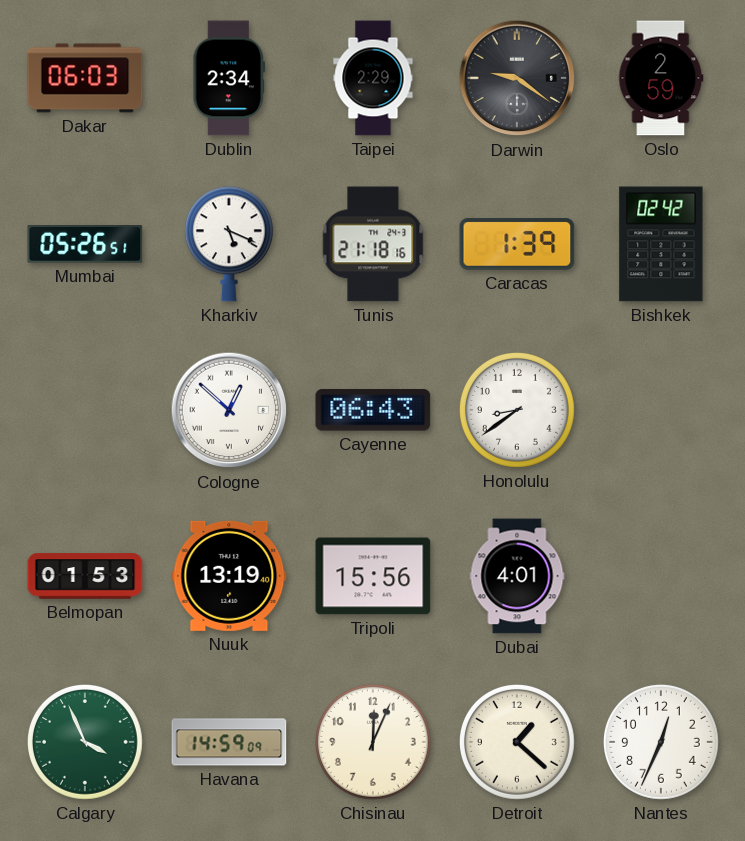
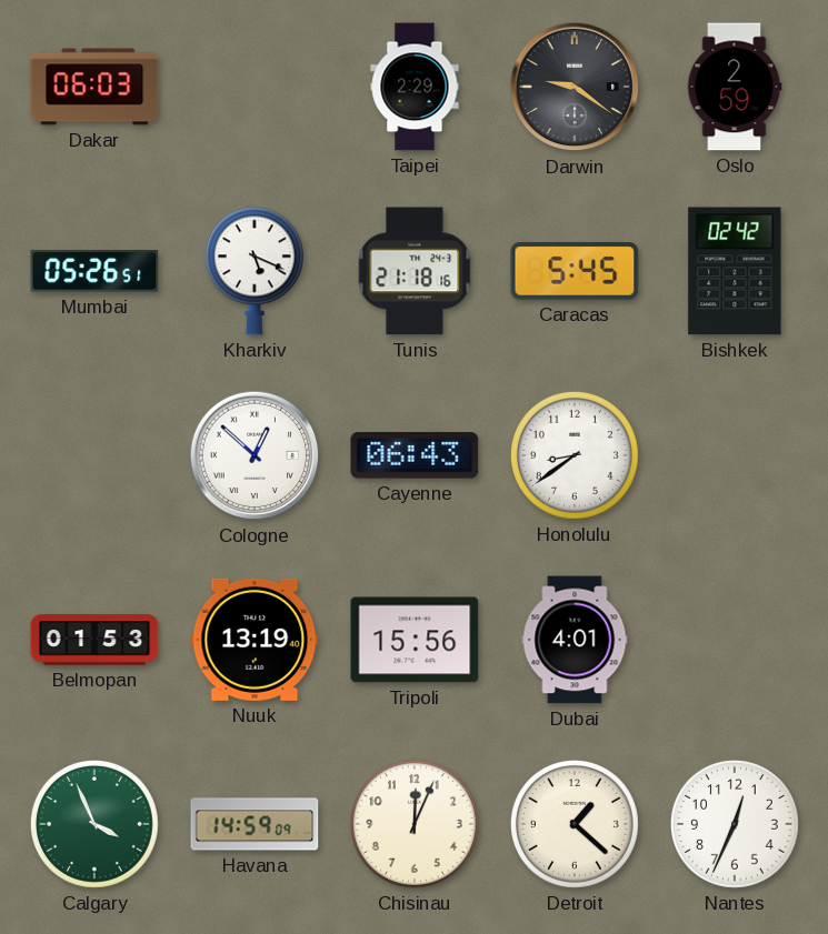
Dublin: 2:34 -> none (229, 78)
Caracas: 1:39 -> 5:45 (575, 271)
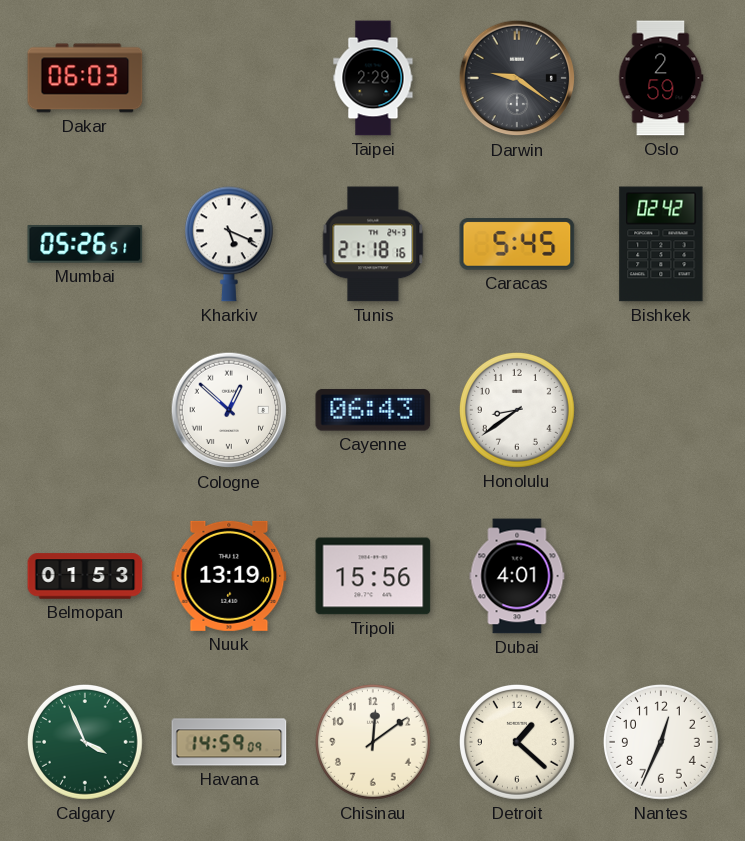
Chisinau: 12:04 -> 12:09 (373, 742)
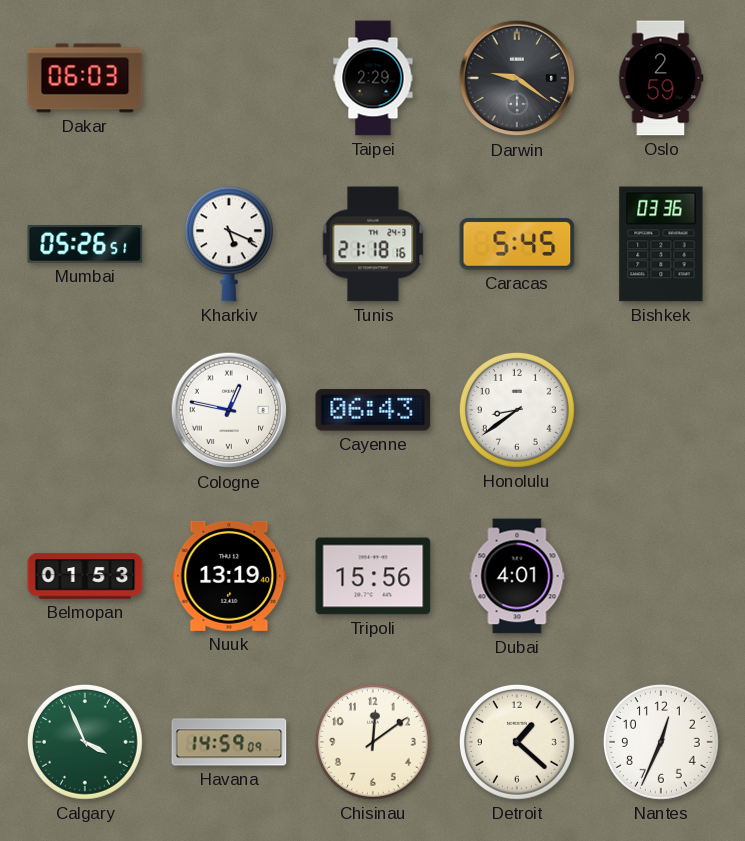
Bishkek: 02:42 -> 03:36 (661, 244)
Cologne: 12:52 -> 12:47 (229, 410)
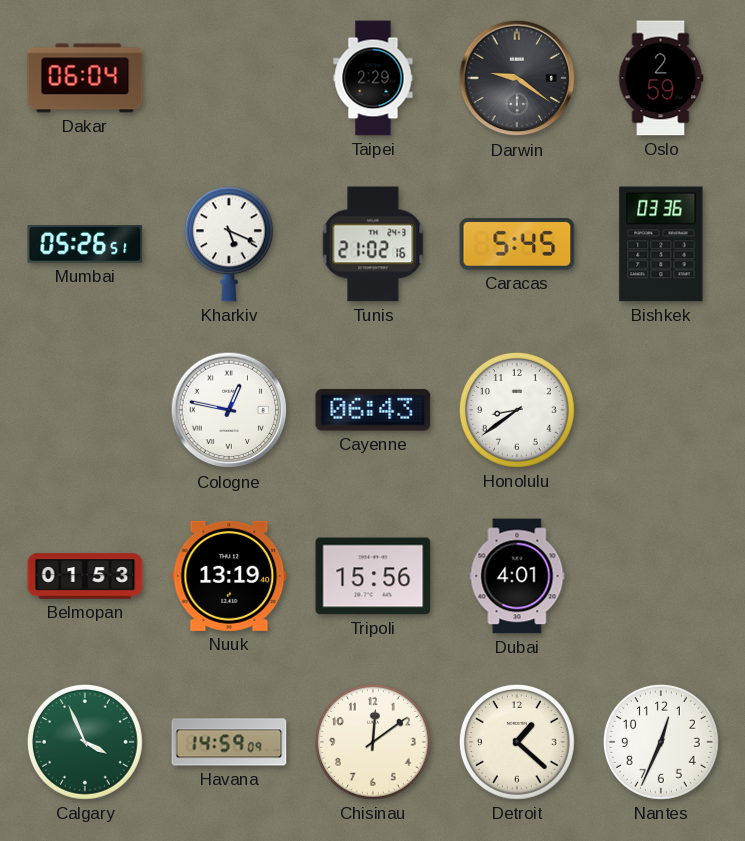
Dakar: 06:03 -> 06:04 (85, 78)
Tunis: 21:18 -> 21:02 (373, 244)
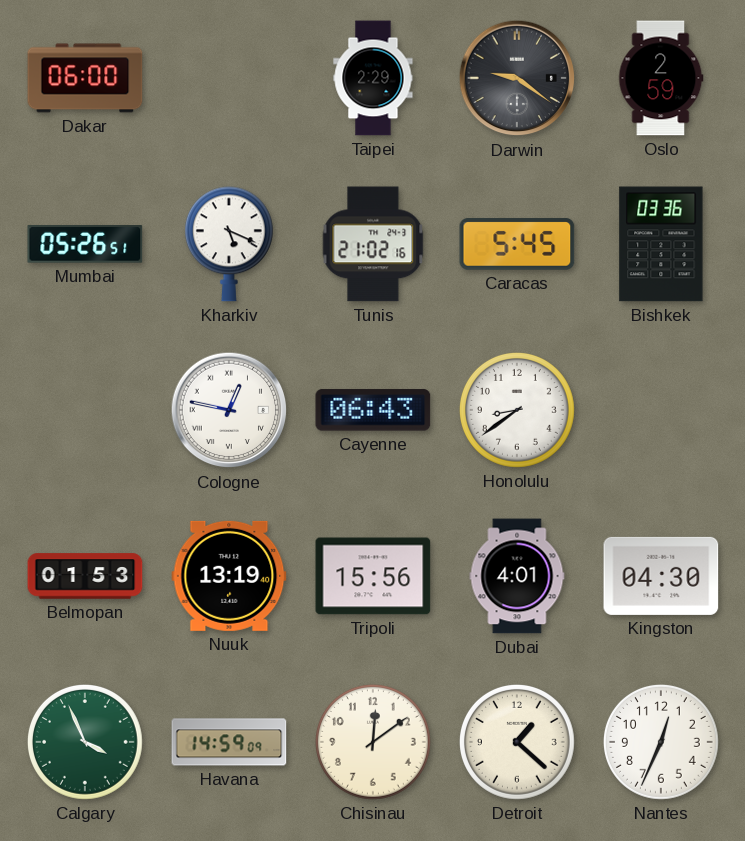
Dakar: 06:04 -> 06:00 (85, 78)
Kingston: none -> 04:30 (661, 576)
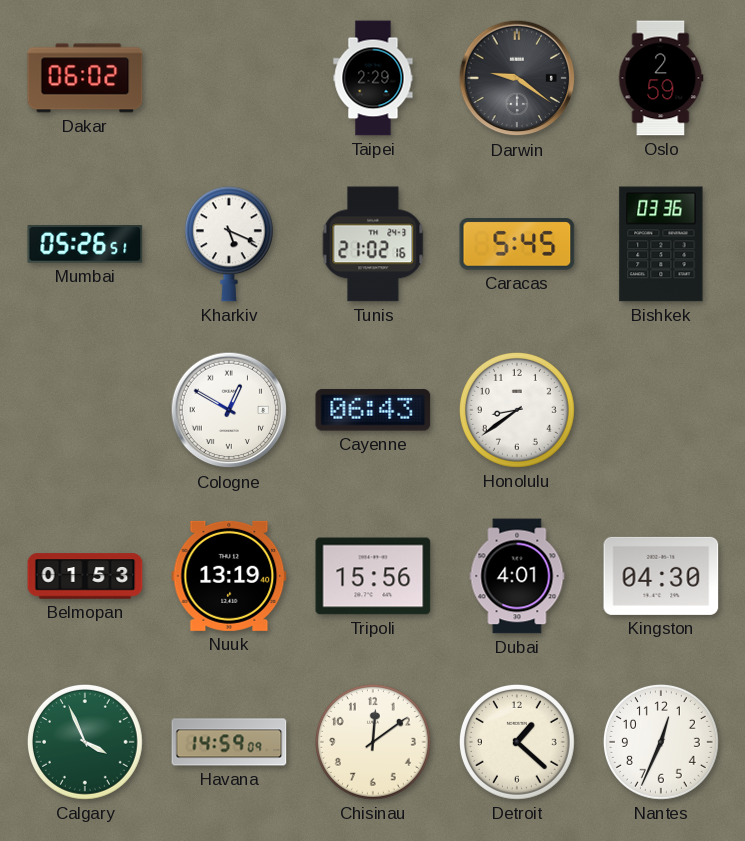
Dakar: 06:00 -> 06:02 (85, 78)
Cologne: 12:47 -> 12:50 (229, 410)
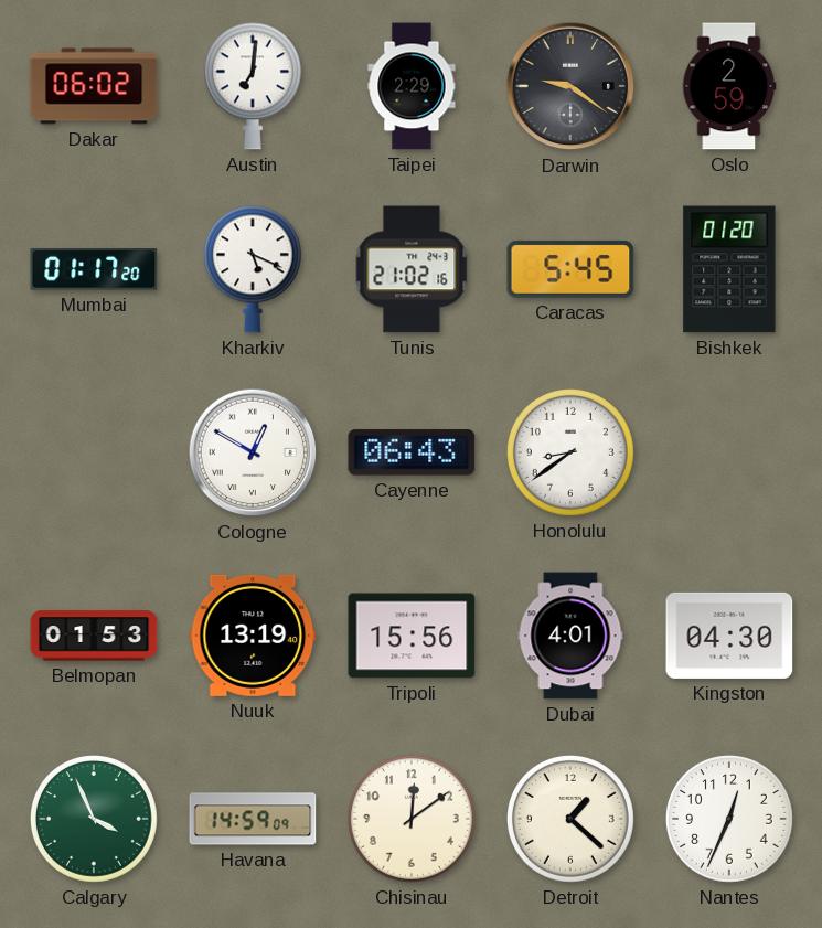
Austin: none -> 7:01 (253, 86)
Mumbai: 05:26 -> 01:17 (94, 270)
Bishkek: 03:36 -> 01:20 (729, 269)
